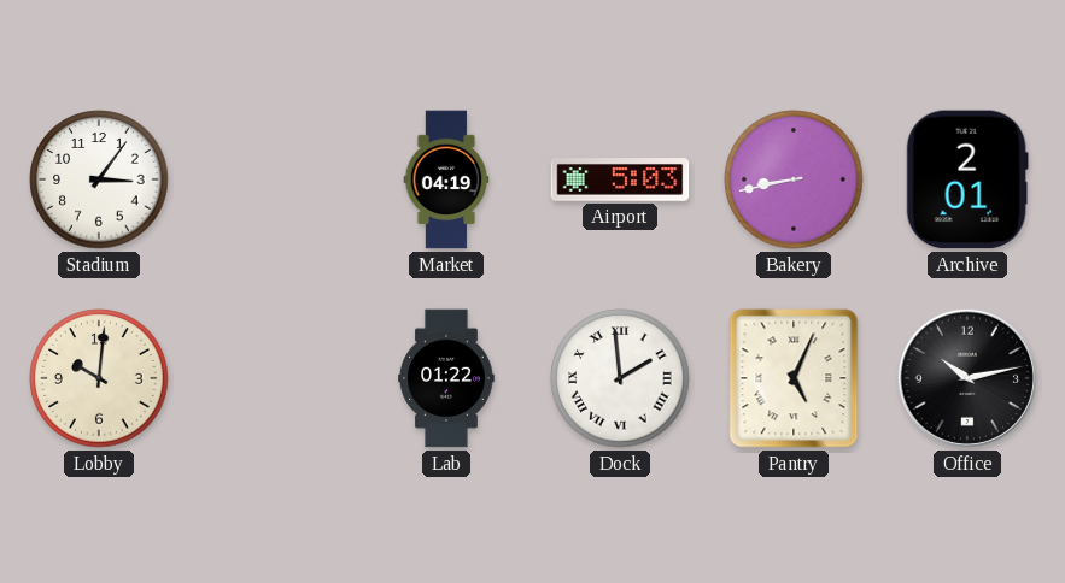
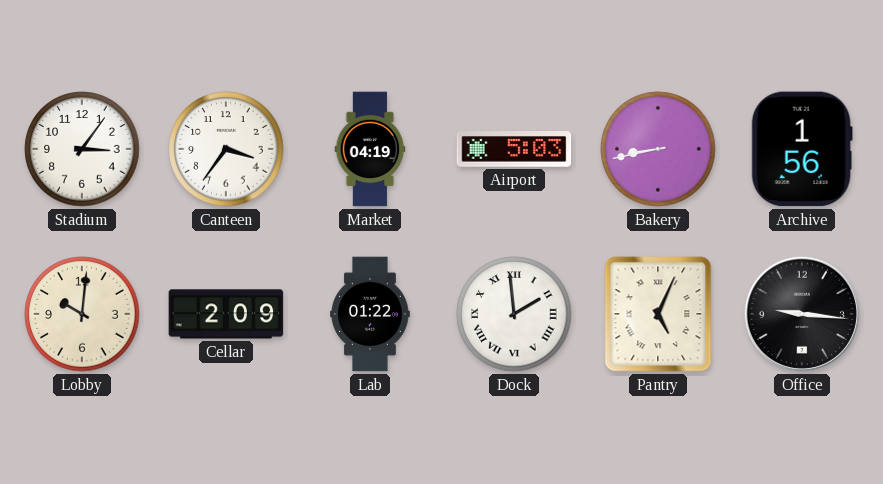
Canteen: none -> 3:36 (226, 149)
Archive: 2:01 -> 1:56 (802, 149)
Cellar: none -> 2:09 (226, 314)
Office: 10:13 -> 9:16 (802, 314)
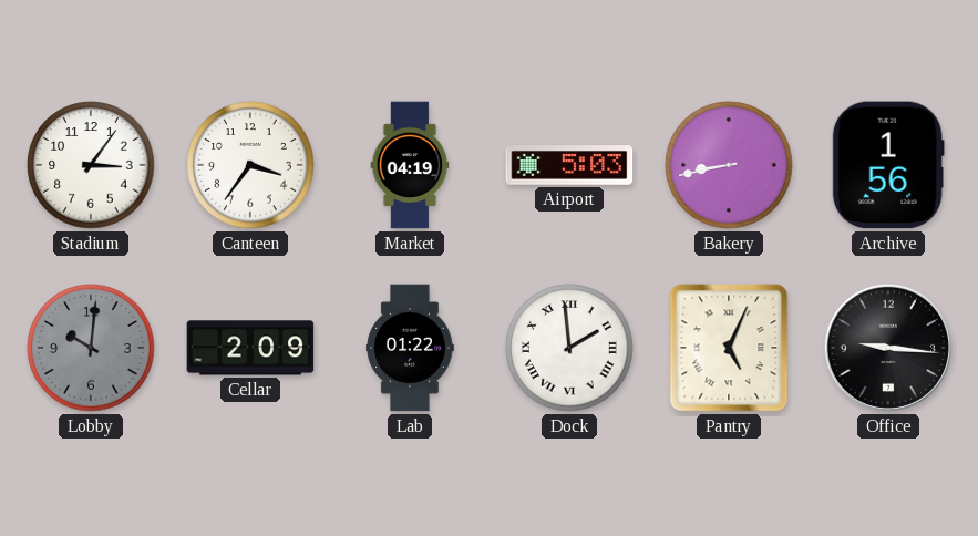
Lobby dial: cream -> grey (91, 348)
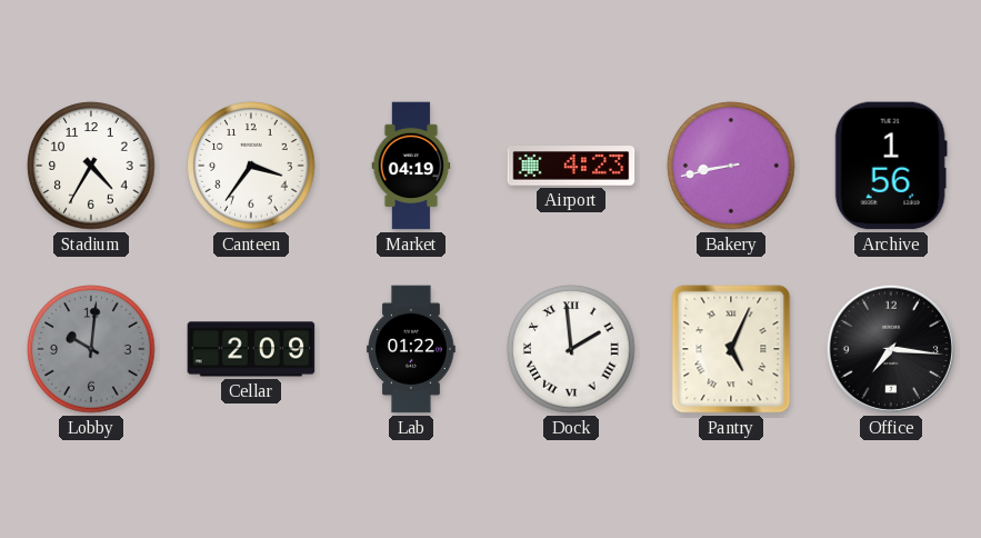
Stadium: 3:06 -> 4:35 (91, 166)
Airport: 5:03 -> 4:23 (571, 166)
Office: 9:16 -> 7:16 (891, 349)
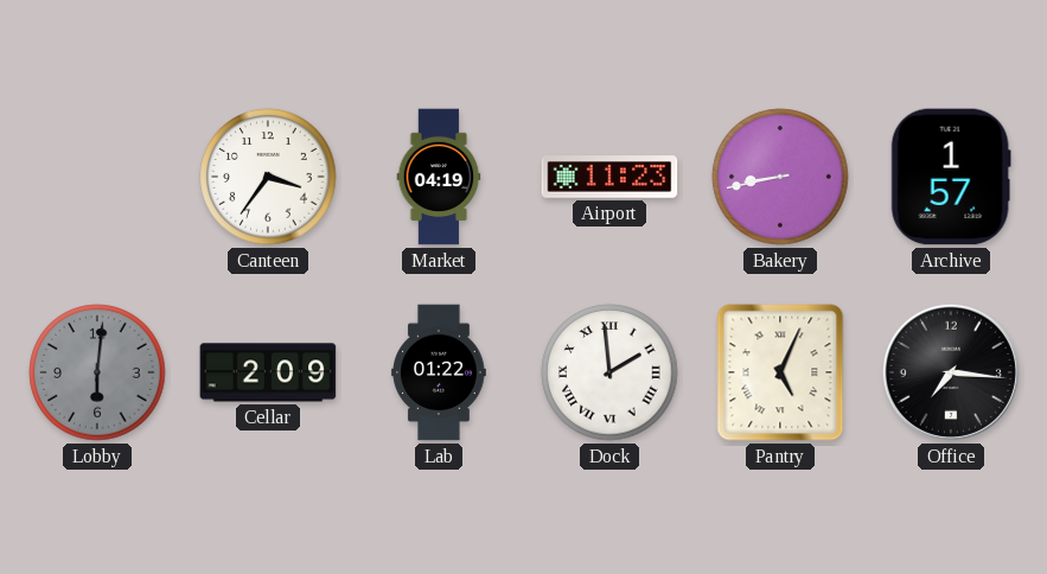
Stadium: 4:35 -> none (91, 166)
Airport: 4:23 -> 11:23 (609, 177)
Archive: 1:56 -> 1:57 (951, 177)
Lobby: 10:01 -> 6:01 (97, 372)
